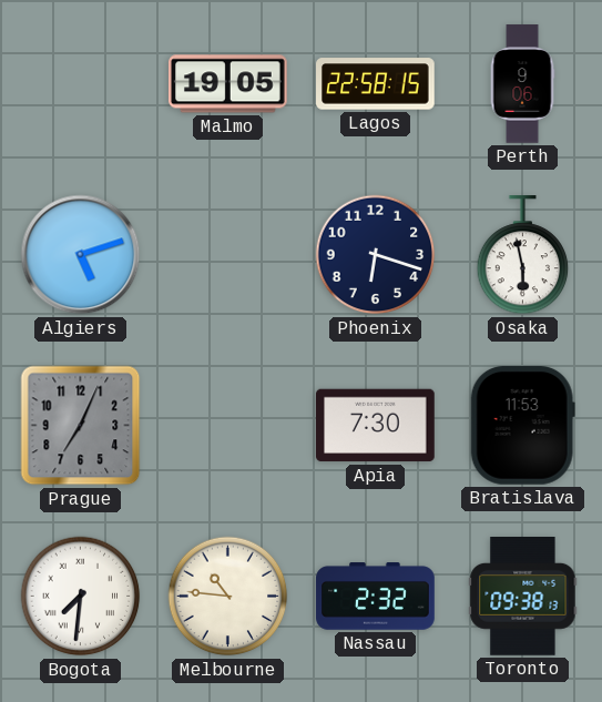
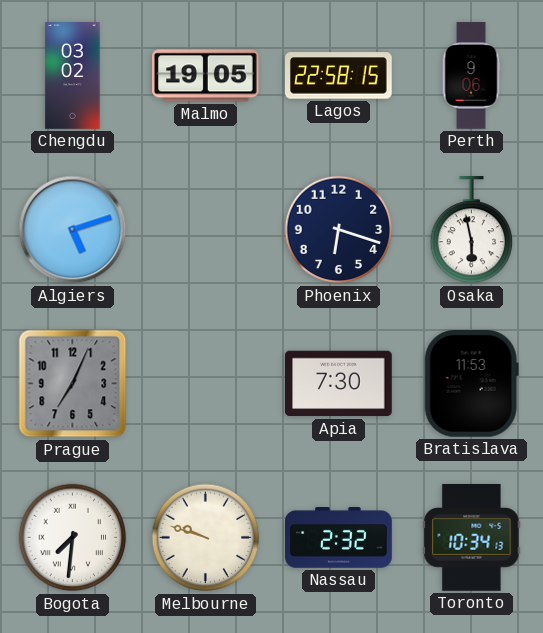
Chengdu: none -> 03:02 (73, 76)
Melbourne: 10:46 -> 9:48 (206, 538)
Toronto: 09:38 -> 10:34 (472, 538)
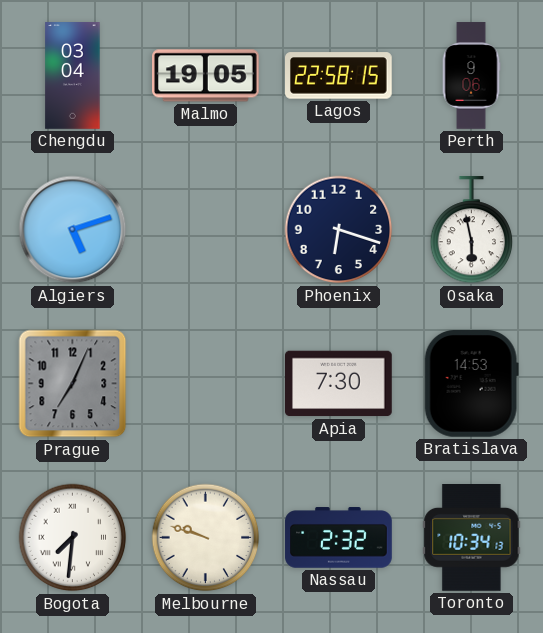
Chengdu: 03:02 -> 03:04 (73, 76)
Bratislava: 11:53 -> 14:53 (471, 384)
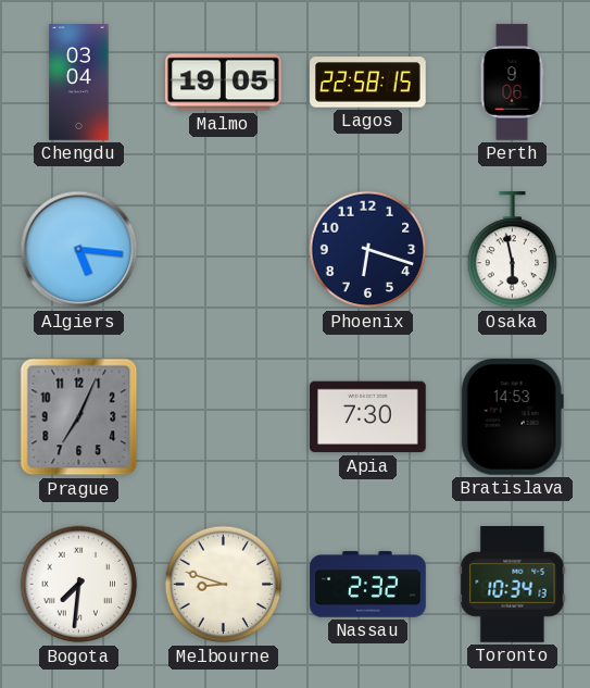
Algiers: 5:12 -> 5:16 (79, 250)
Melbourne: 9:48 -> 8:48 (224, 585)
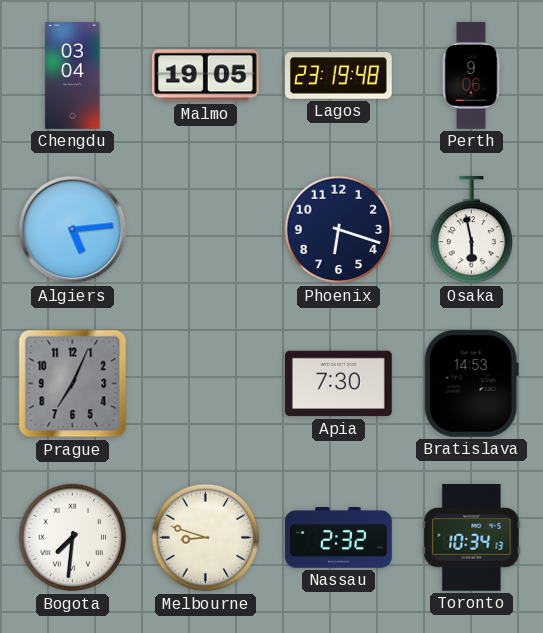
Lagos: 22:58 -> 23:19 (339, 76)
Algiers: 5:16 -> 5:14 (73, 230)
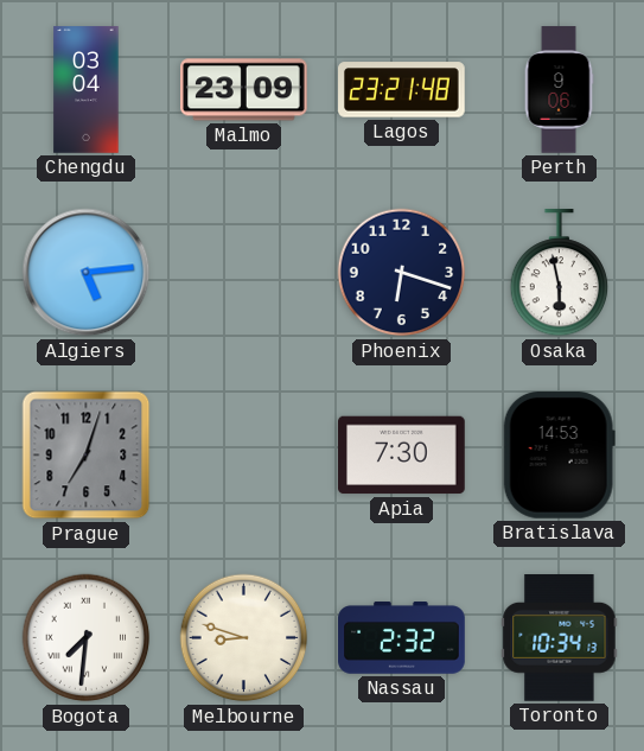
Malmo: 19:05 -> 23:09 (244, 90)
Lagos: 23:19 -> 23:21 (402, 90)
Prague: 7:04 -> 7:03 (87, 456)
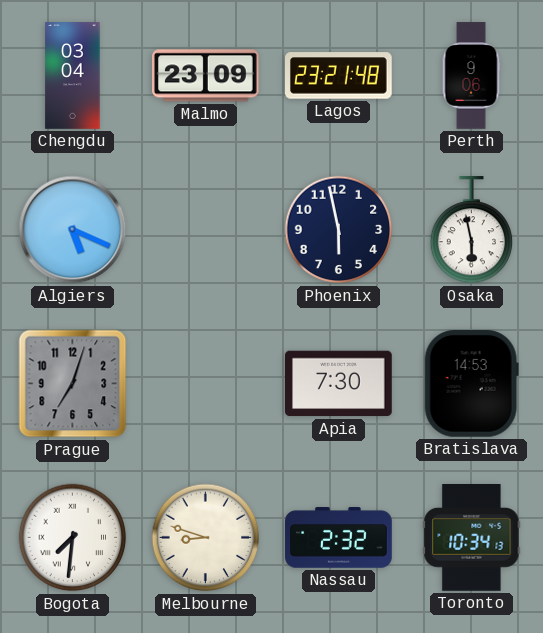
Algiers: 5:14 -> 5:19 (73, 230)
Phoenix: 6:18 -> 5:58 (339, 230)
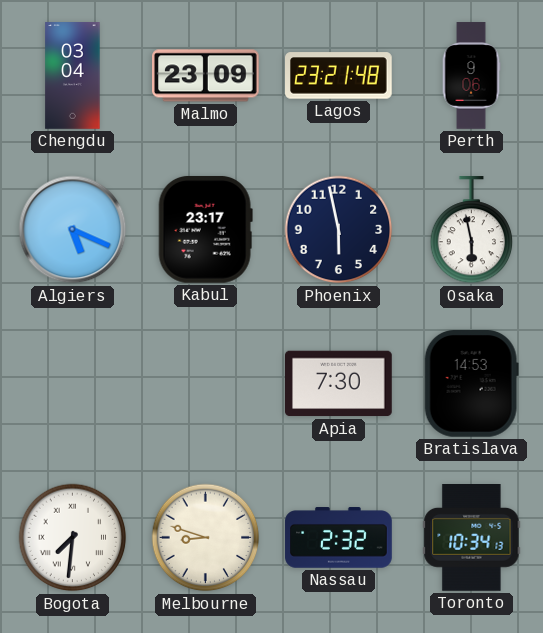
Kabul: none -> 23:17 (205, 230)
Prague: 7:03 -> none (73, 384)
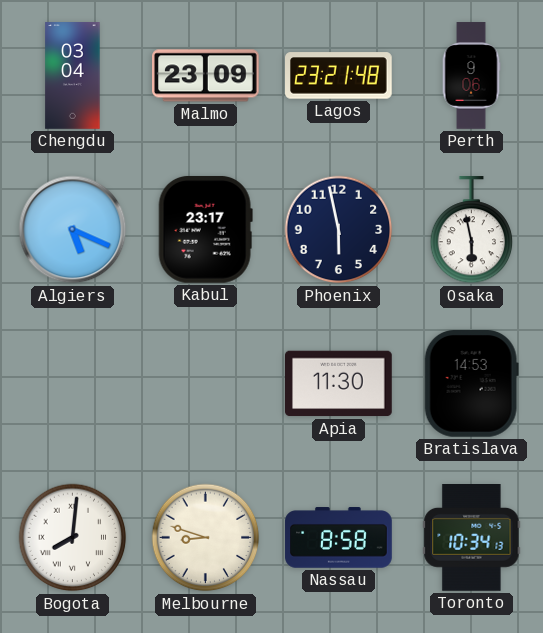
Apia: 7:30 -> 11:30 (339, 384)
Bogota: 7:31 -> 8:01 (73, 538)
Nassau: 2:32 -> 8:58 (339, 538)
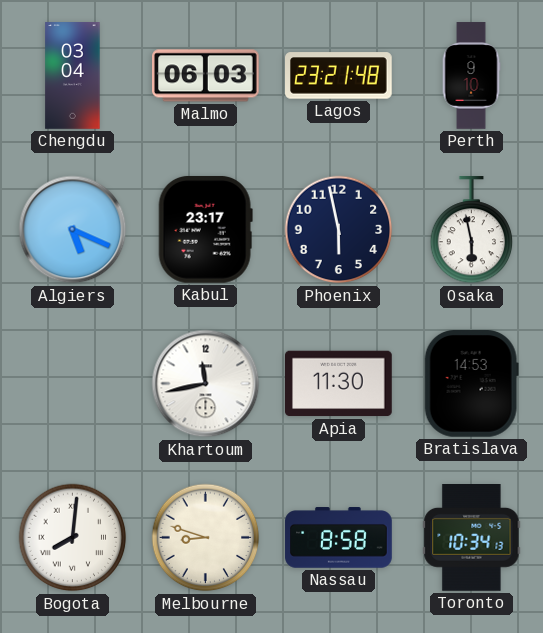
Malmo: 23:09 -> 06:03 (206, 76)
Perth: 9:06 -> 9:10 (471, 76)
Khartoum: none -> 11:43 (206, 384)
